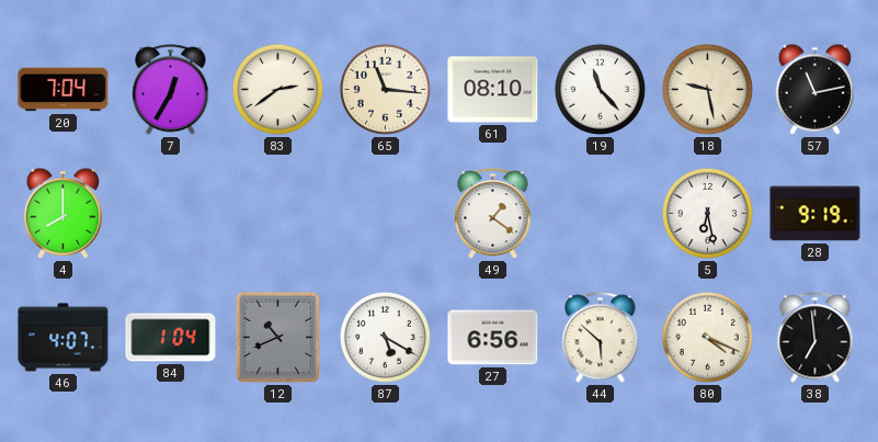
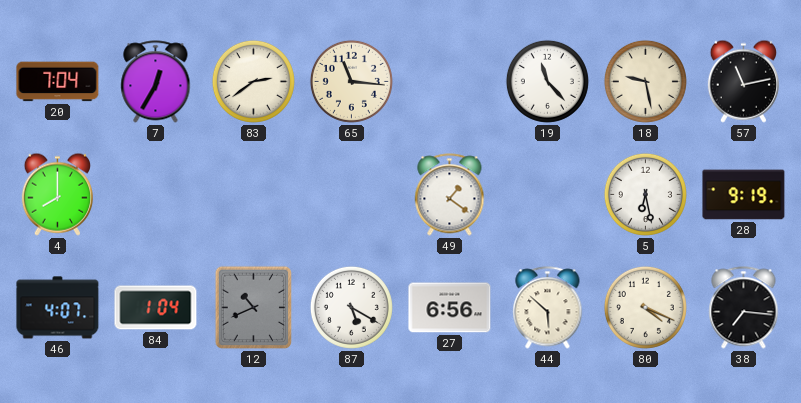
61: 08:10 -> none (493, 90)
38: 6:59 -> 7:16 (744, 308)
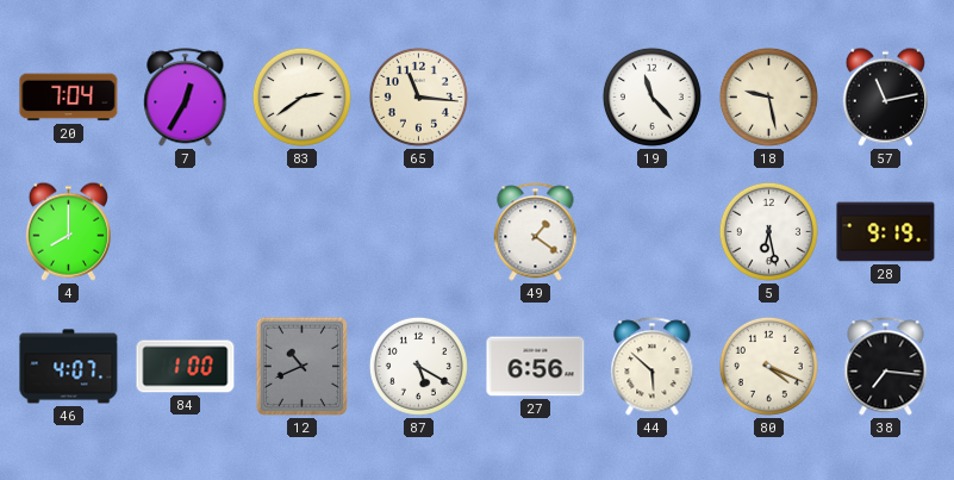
84: 1:04 -> 1:00 (186, 367)
